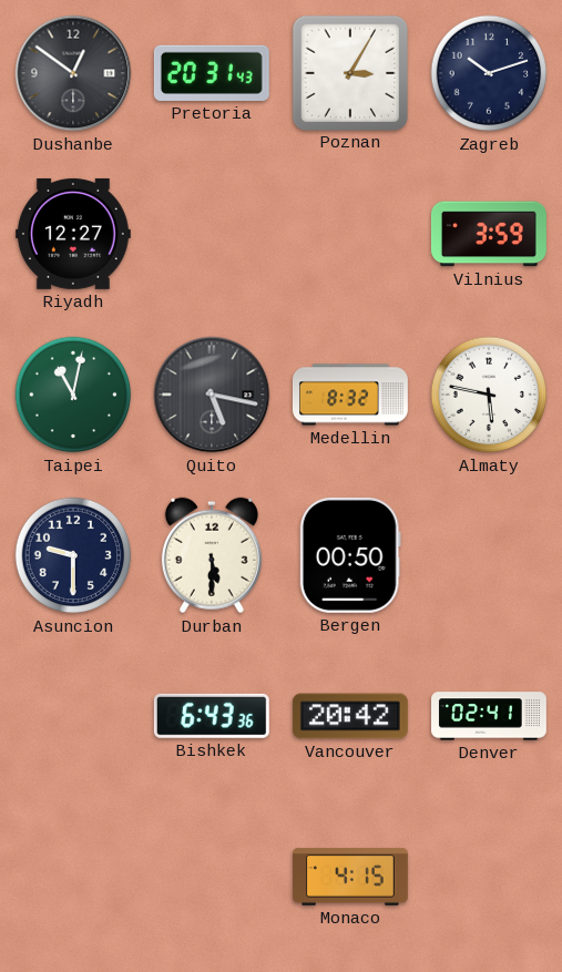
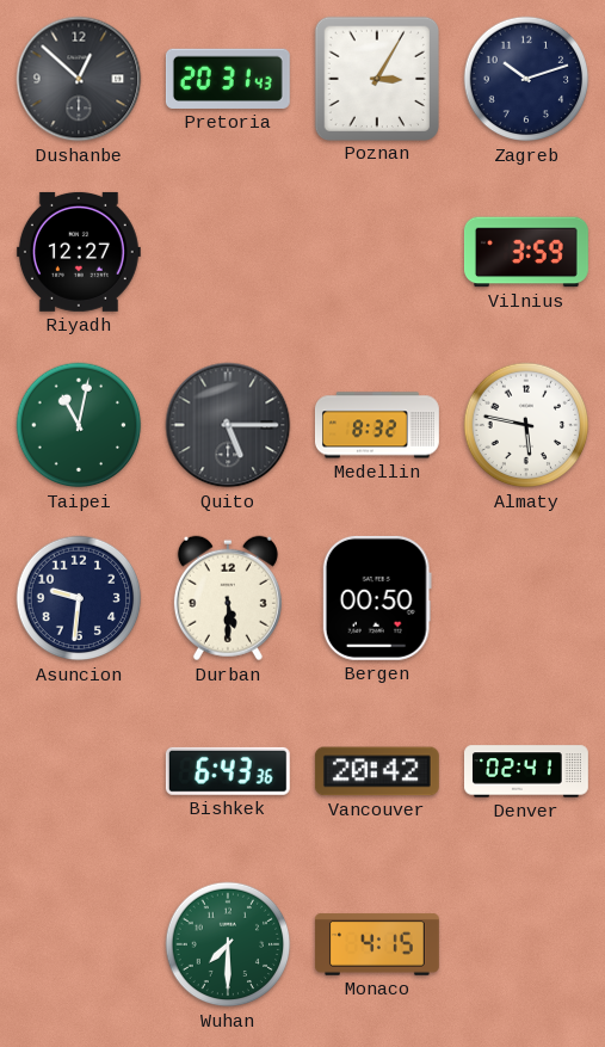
Dushanbe: 12:51 -> 12:52 (79, 79)
Quito: 5:17 -> 5:15 (228, 425)
Asuncion: 9:30 -> 9:31 (79, 598)
Wuhan: none -> 7:30 (228, 944)
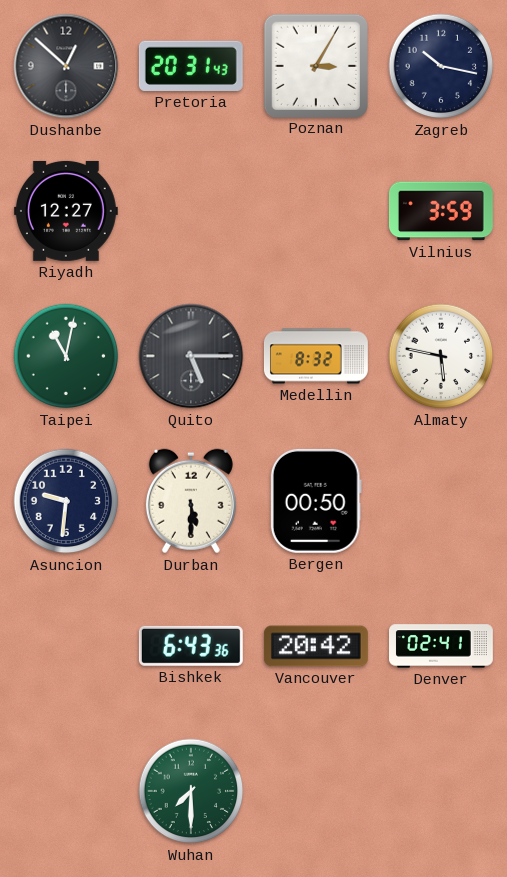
Zagreb: 10:12 -> 10:17 (441, 66)
Monaco: 4:15 -> none (377, 946)
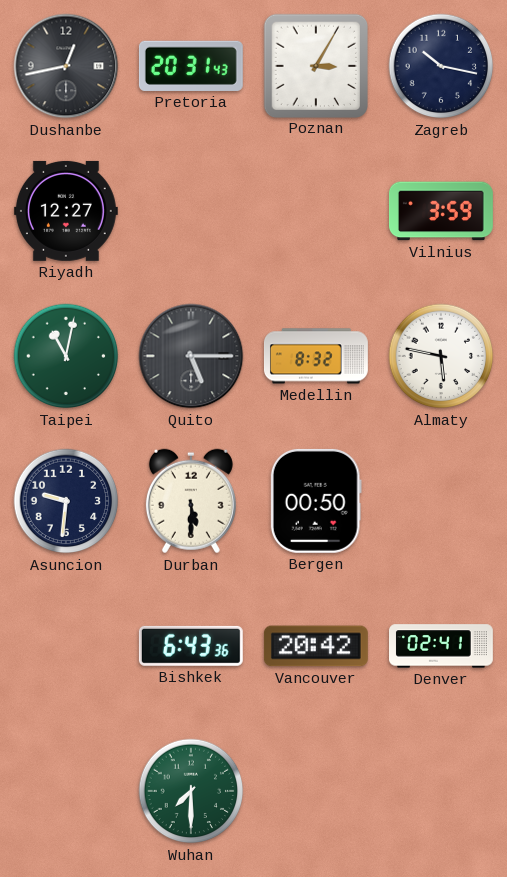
Dushanbe: 12:52 -> 12:43 (66, 66)
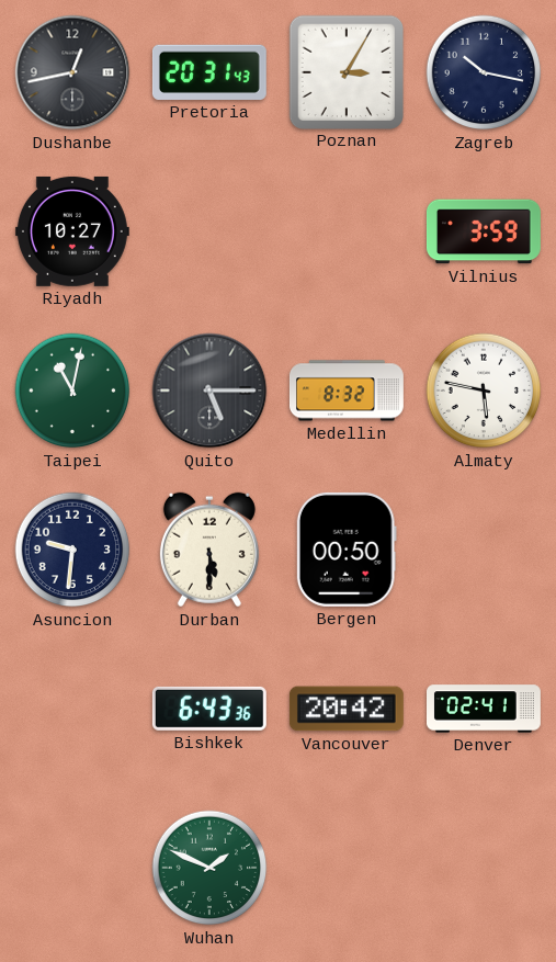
Riyadh: 12:27 -> 10:27 (72, 231)
Wuhan: 7:30 -> 1:49 (209, 868)
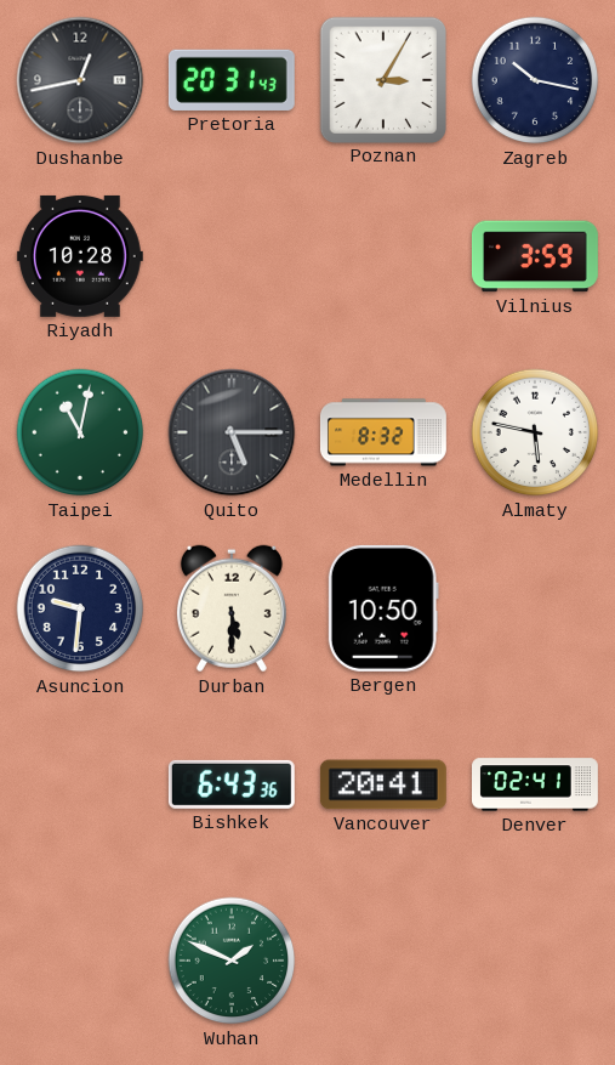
Riyadh: 10:27 -> 10:28 (80, 256)
Bergen: 00:50 -> 10:50 (383, 608)
Vancouver: 20:42 -> 20:41 (383, 784)
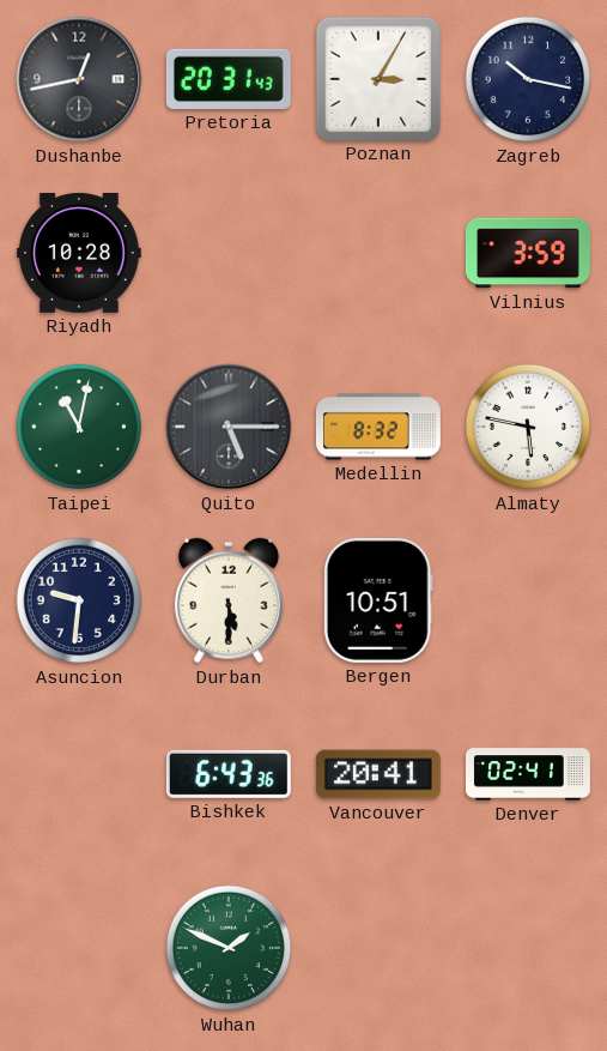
Bergen: 10:50 -> 10:51 (378, 600)
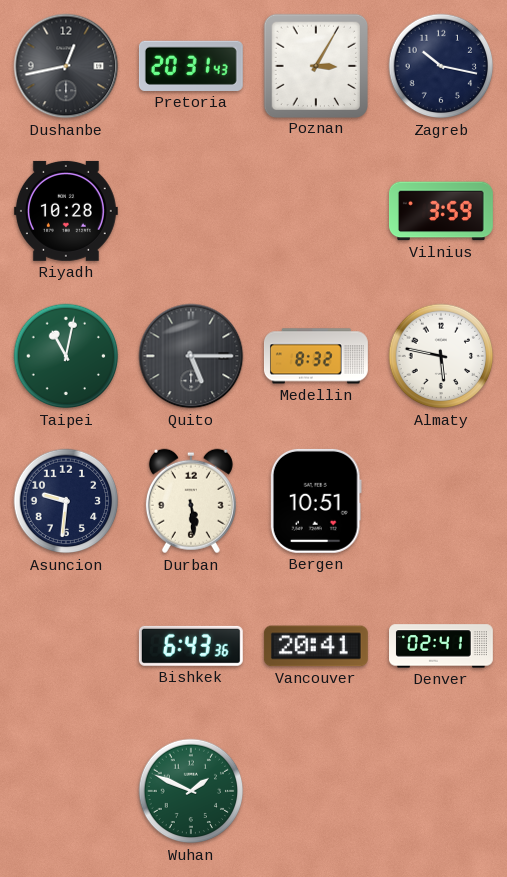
Durban: 5:30 -> 5:29 (191, 501)
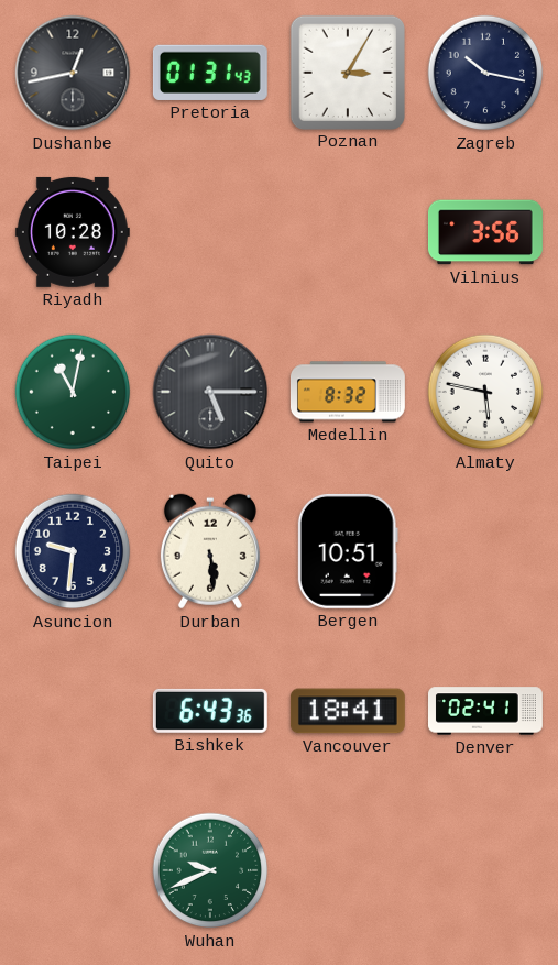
Pretoria: 20:31 -> 01:31 (210, 73)
Vilnius: 3:59 -> 3:56 (485, 232)
Vancouver: 20:41 -> 18:41 (348, 711)
Wuhan: 1:49 -> 9:41 (210, 870)
